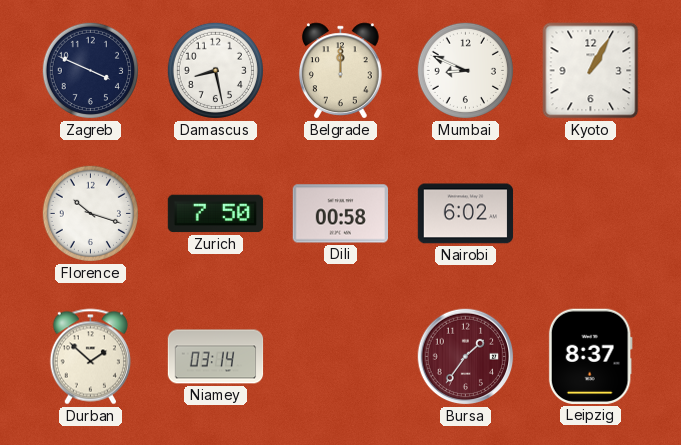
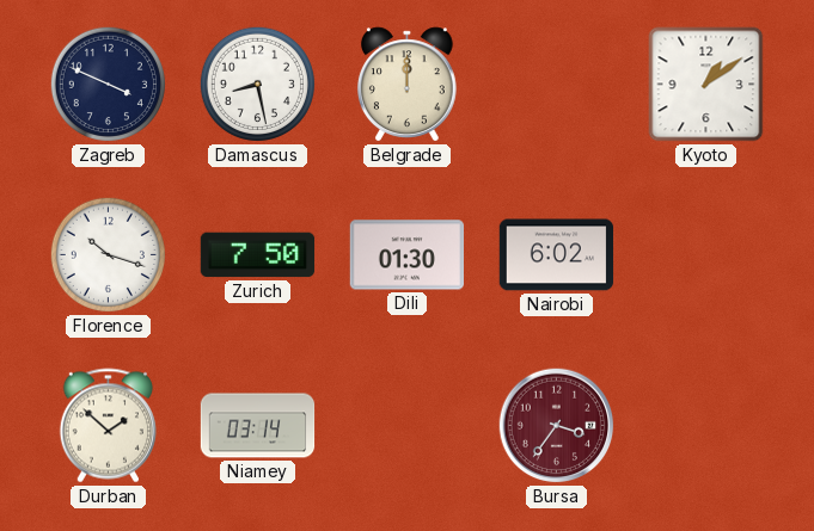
Mumbai: 8:49 -> none (465, 70)
Kyoto: 1:05 -> 1:09 (706, 85)
Dili: 00:58 -> 01:30 (406, 255)
Bursa: 1:36 -> 3:36 (557, 426)
Leipzig: 8:37 -> none (590, 356)
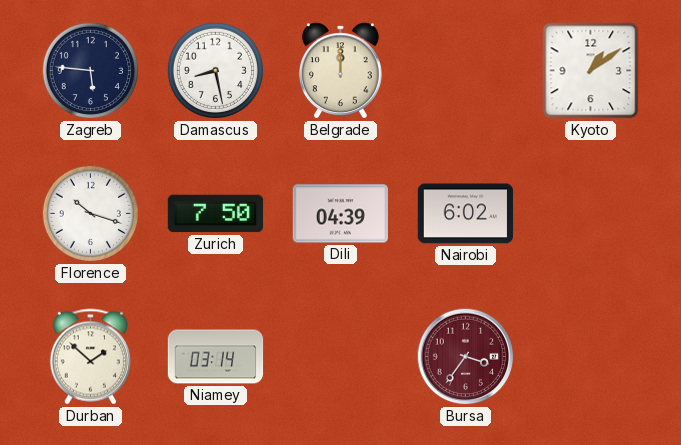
Zagreb: 3:49 -> 5:46 (90, 70)
Dili: 01:30 -> 04:39 (340, 214)
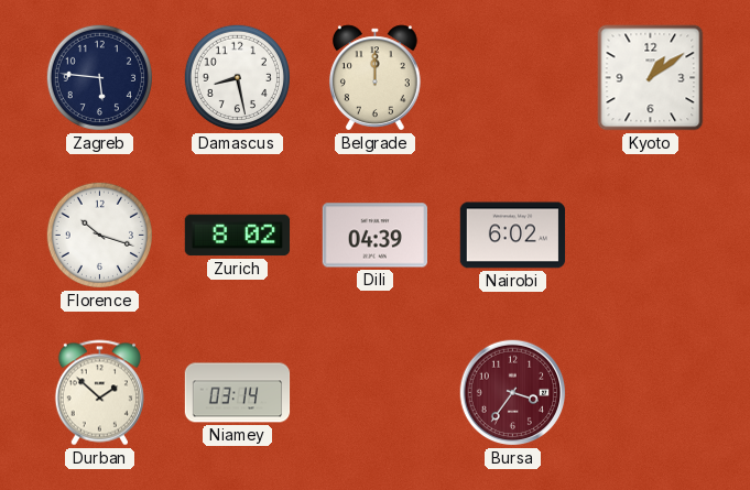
Zurich: 7:50 -> 8:02 (238, 236)
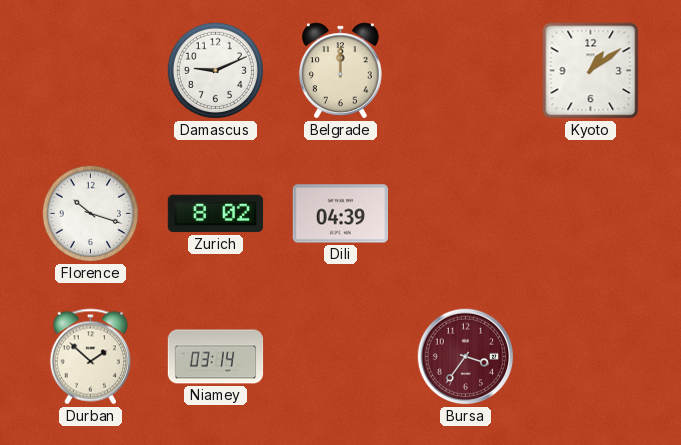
Zagreb: 5:46 -> none (99, 77)
Damascus: 8:28 -> 9:11 (215, 70)
Nairobi: 6:02 -> none (513, 236)
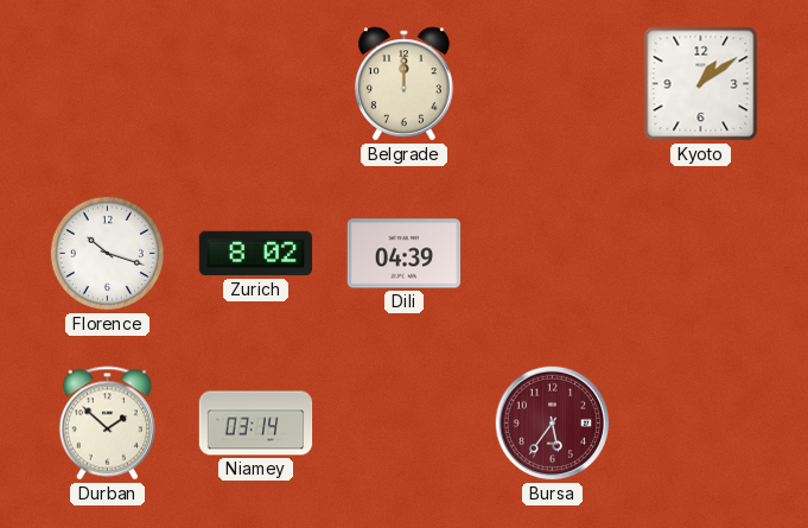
Damascus: 9:11 -> none (215, 70)
Bursa: 3:36 -> 5:36 (553, 424)
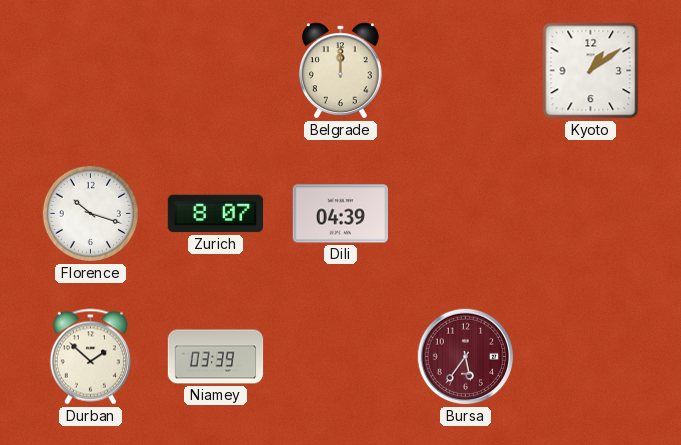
Zurich: 8:02 -> 8:07 (216, 214)
Niamey: 03:14 -> 03:39 (216, 357)
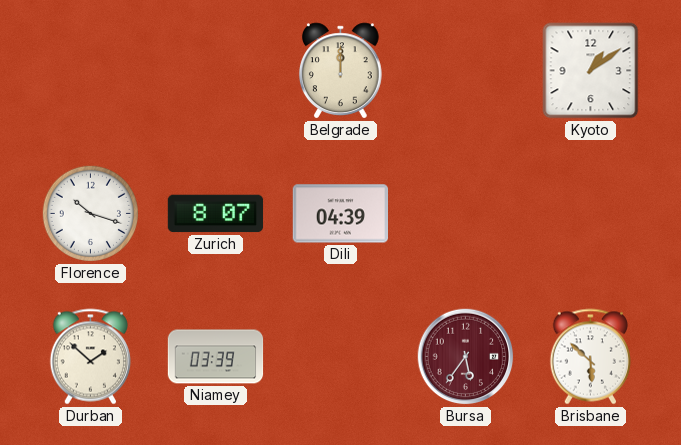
Brisbane: none -> 5:52 (590, 357)
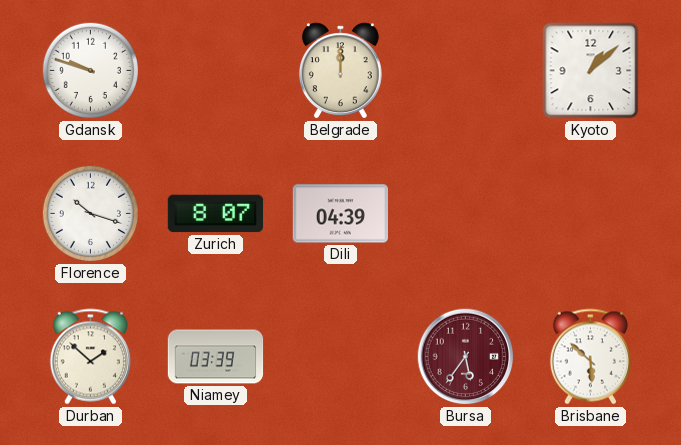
Gdansk: none -> 9:48 (90, 70)
Kyoto: 1:09 -> 1:08 (591, 71)
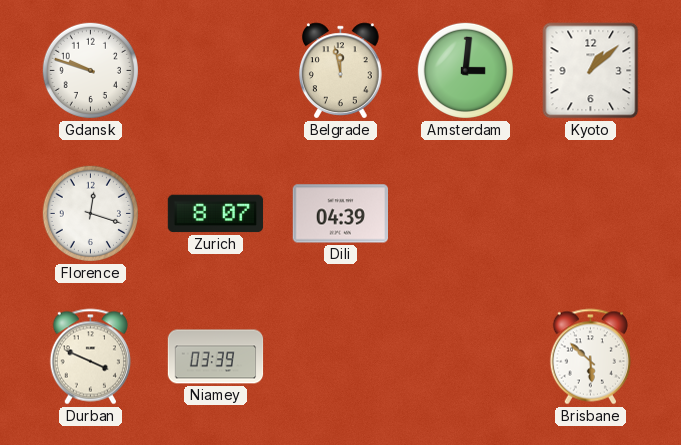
Belgrade: 12:00 -> 11:58 (340, 71)
Amsterdam: none -> 3:01 (465, 70)
Florence: 10:18 -> 12:18 (90, 213)
Durban: 1:52 -> 3:49 (90, 357)
Bursa: 5:36 -> none (466, 357)
